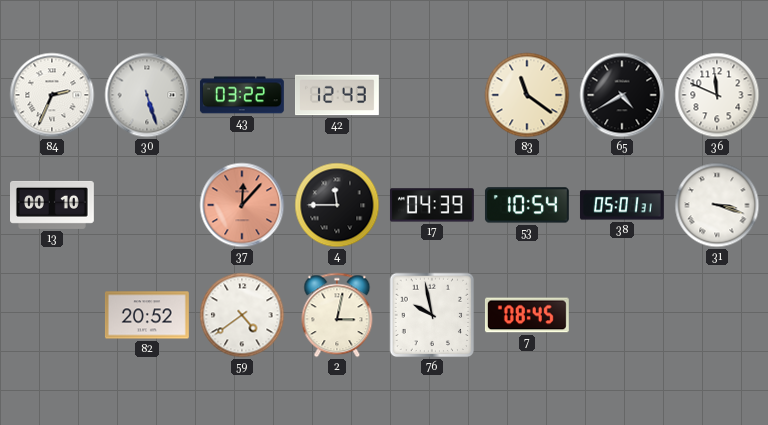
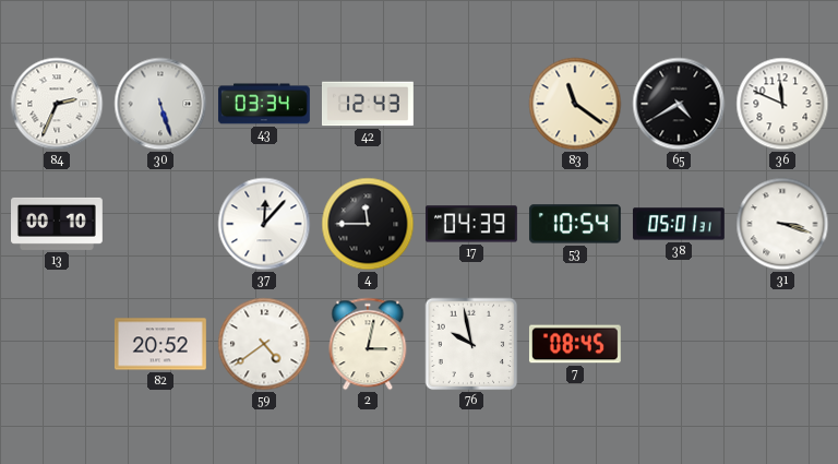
43: 03:22 -> 03:34 (264, 104)
37 dial: salmon -> white (264, 224)
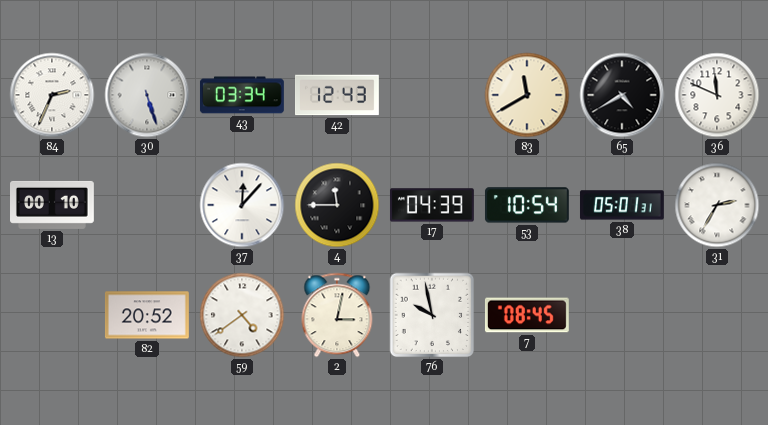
83: 11:21 -> 11:40 (527, 95)
31: 3:18 -> 2:35 (717, 205)
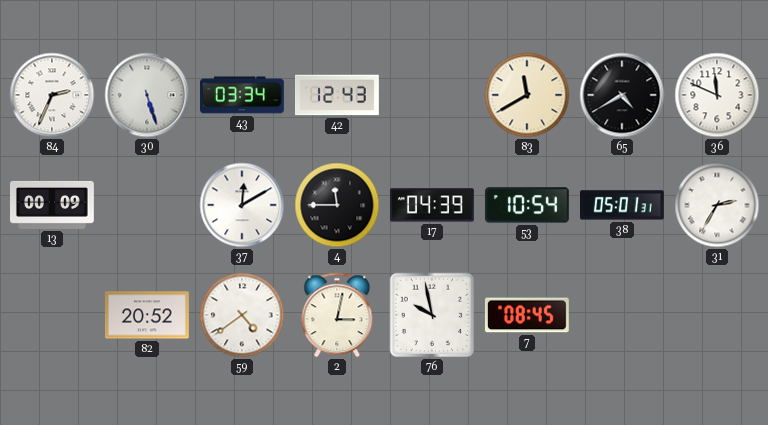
13: 00:10 -> 00:09 (53, 205)
37: 12:07 -> 12:10 (242, 205)
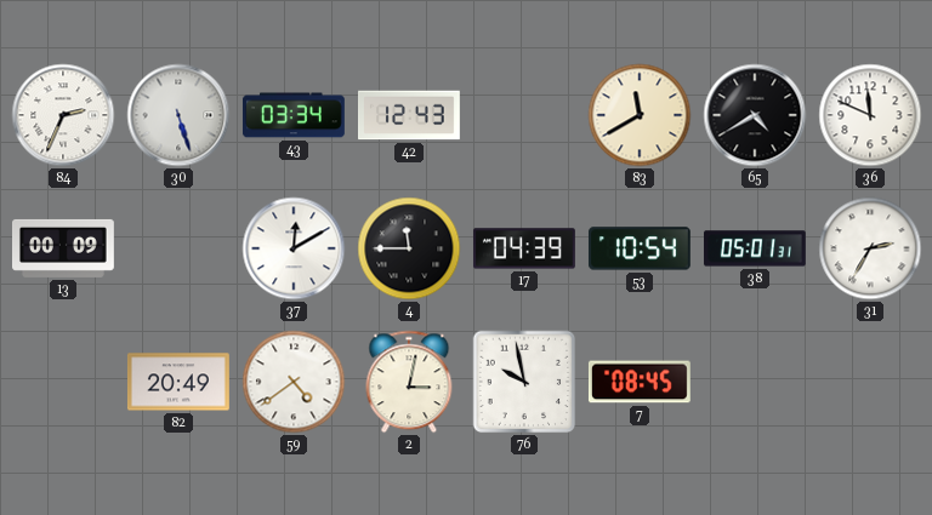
82: 20:52 -> 20:49 (178, 382)
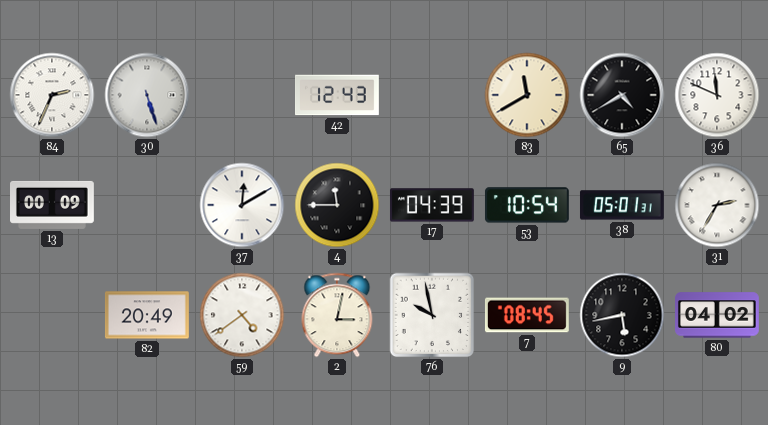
43: 03:34 -> none (294, 115)
9: none -> 5:43 (622, 315)
80: none -> 04:02 (718, 315)
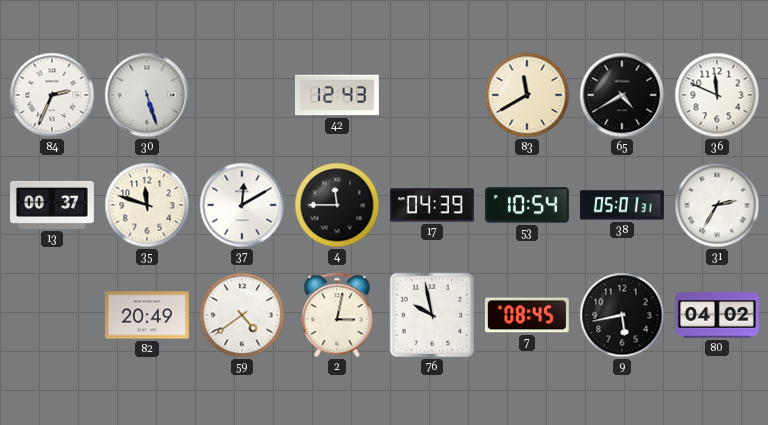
13: 00:09 -> 00:37 (53, 205)
35: none -> 11:48 (147, 205)
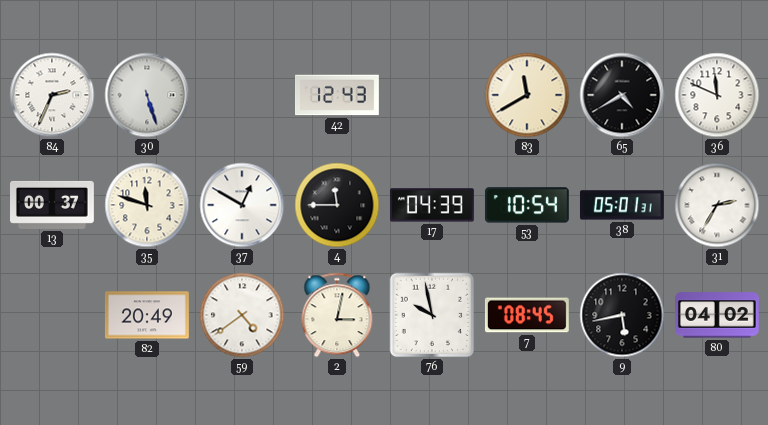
37: 12:10 -> 12:50 (242, 205)
